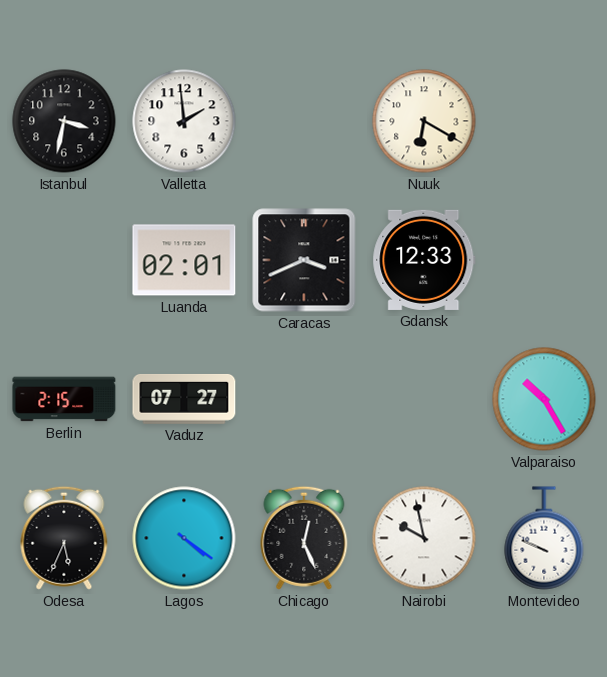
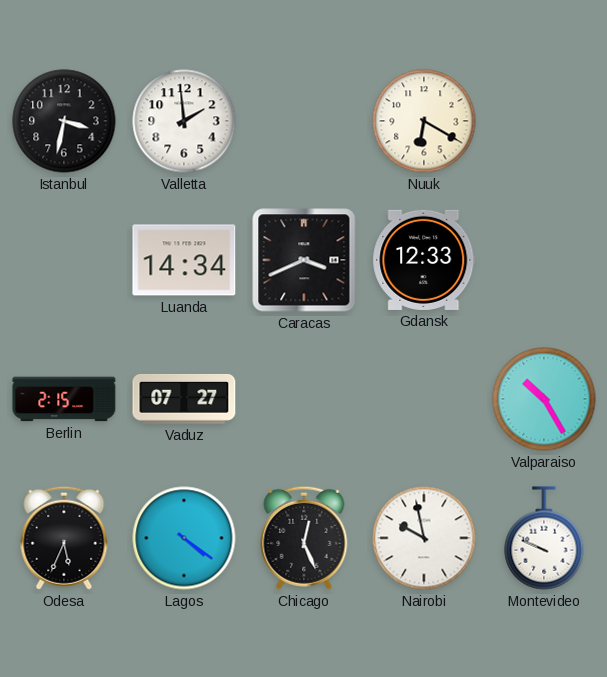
Luanda: 02:01 -> 14:34 (184, 260)
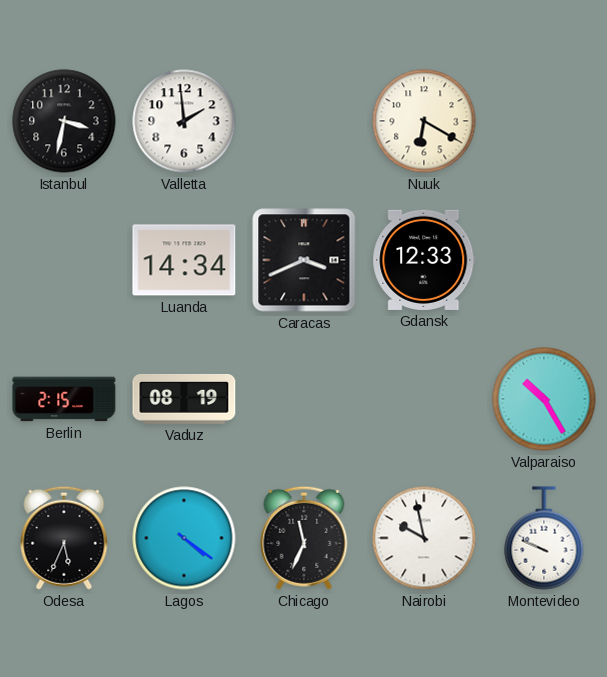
Vaduz: 07:27 -> 08:19 (184, 399)
Chicago: 12:26 -> 11:34 (304, 538)
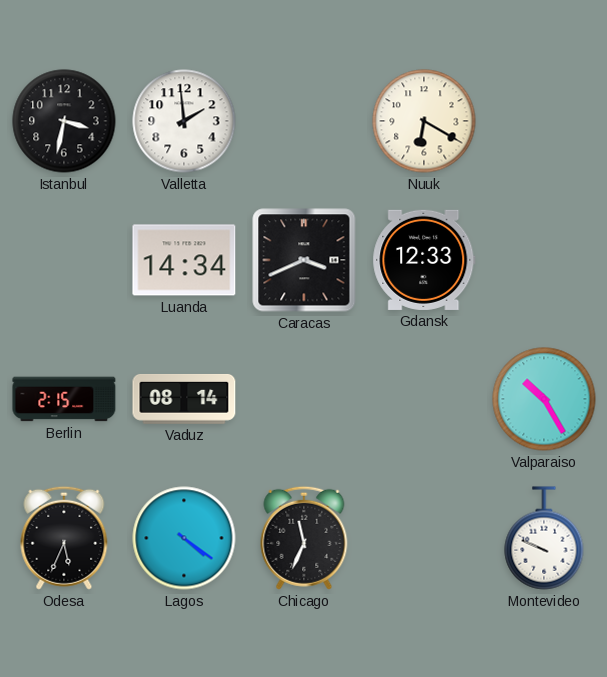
Vaduz: 08:19 -> 08:14 (184, 399)
Nairobi: 9:58 -> none (424, 538)
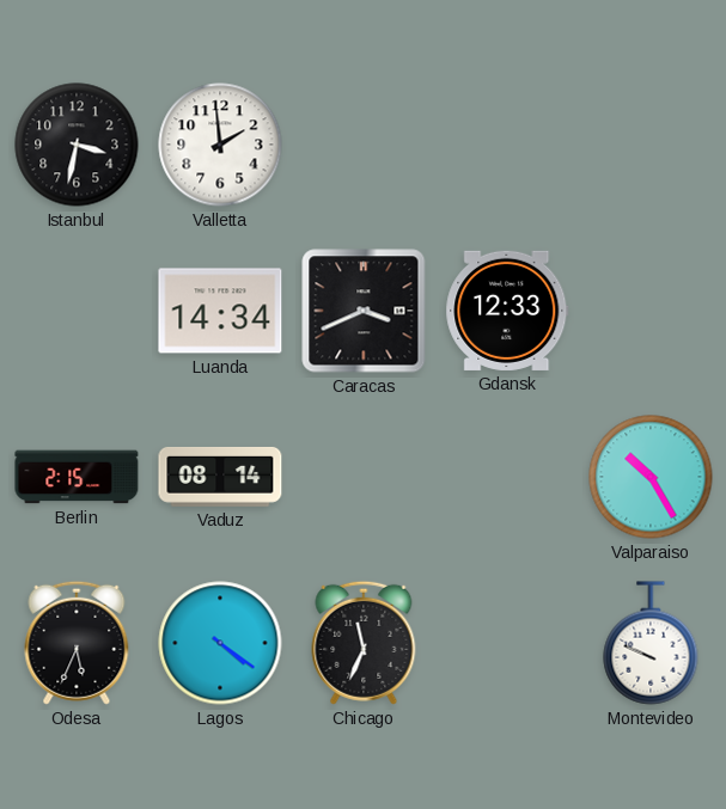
Nuuk: 6:20 -> none (424, 121)
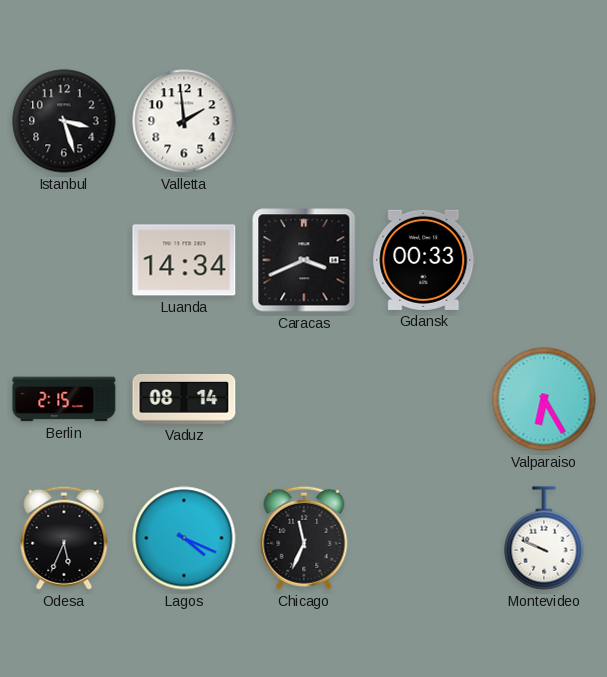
Istanbul: 3:32 -> 3:27 (64, 121)
Gdansk: 12:33 -> 00:33 (424, 260)
Valparaiso: 10:25 -> 6:25 (544, 399)
Lagos: 4:21 -> 4:19 (184, 538)
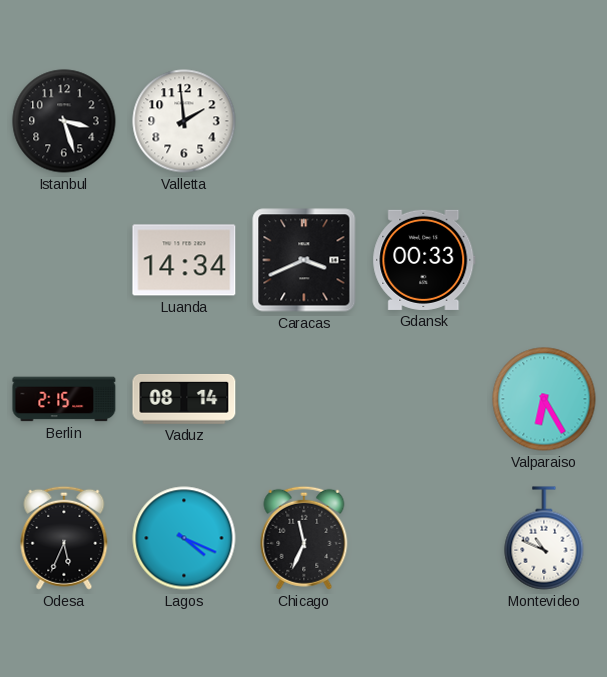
Montevideo: 9:49 -> 10:49 (544, 538)
